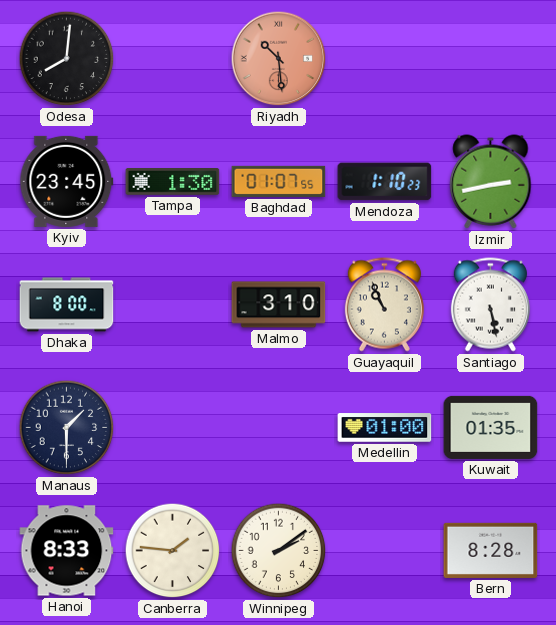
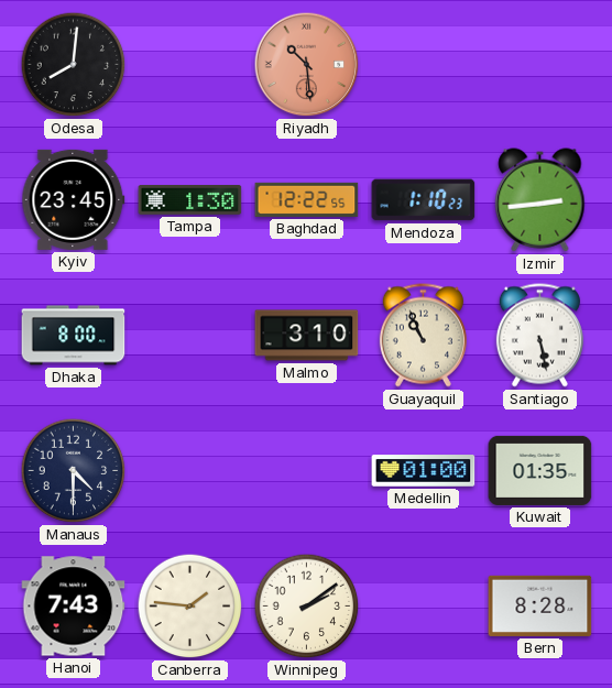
Baghdad: 01:07 -> 12:22 (307, 199)
Izmir: 2:43 -> 2:44 (540, 200)
Manaus: 1:30 -> 4:30 (74, 471)
Hanoi: 8:33 -> 7:43 (74, 607)
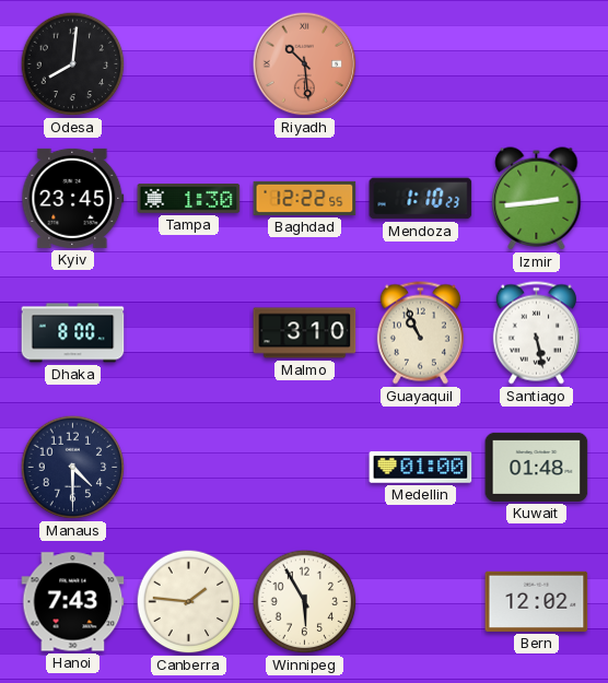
Kuwait: 01:35 -> 01:48 (537, 467)
Winnipeg: 2:09 -> 5:55 (305, 602)
Bern: 8:28 -> 12:02 (537, 601)
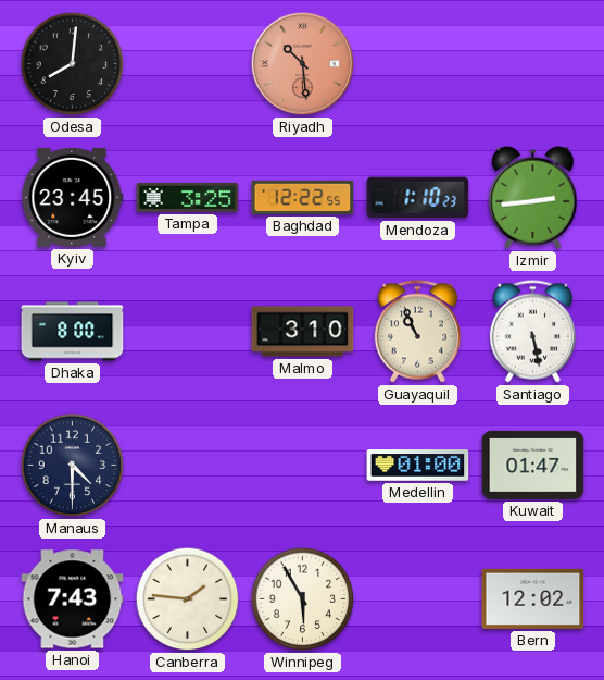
Tampa: 1:30 -> 3:25 (188, 198)
Kuwait: 01:48 -> 01:47 (533, 465)
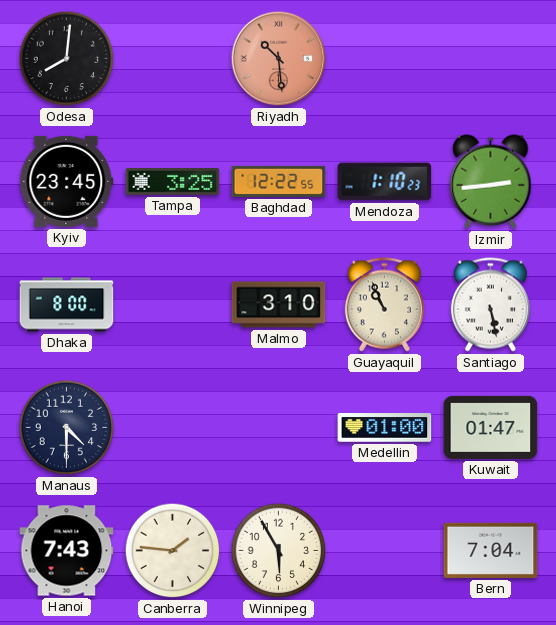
Bern: 12:02 -> 7:04 (491, 550)
